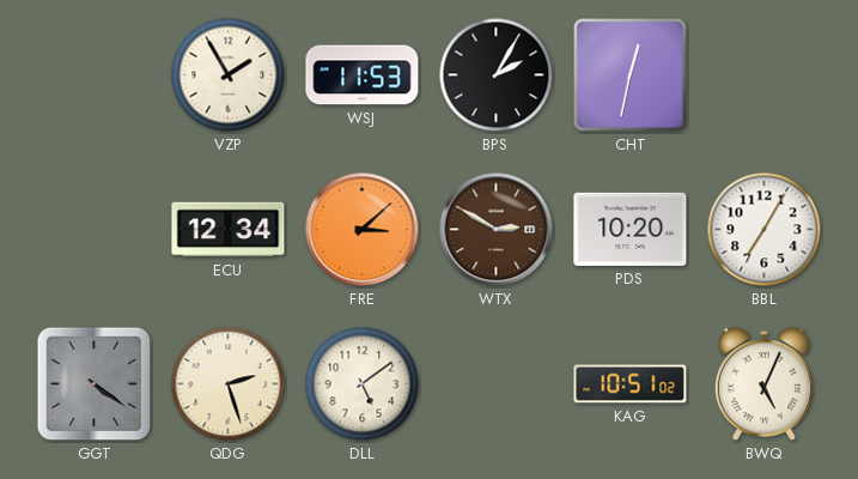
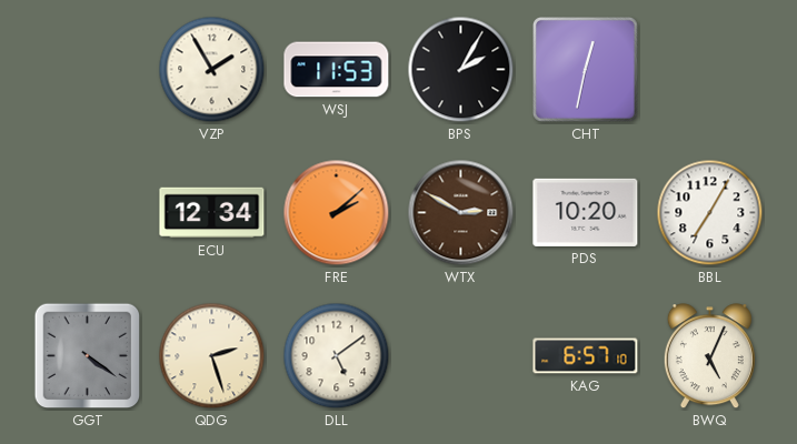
FRE: 3:08 -> 2:08 (337, 213)
KAG: 10:51 -> 6:57 (586, 356)
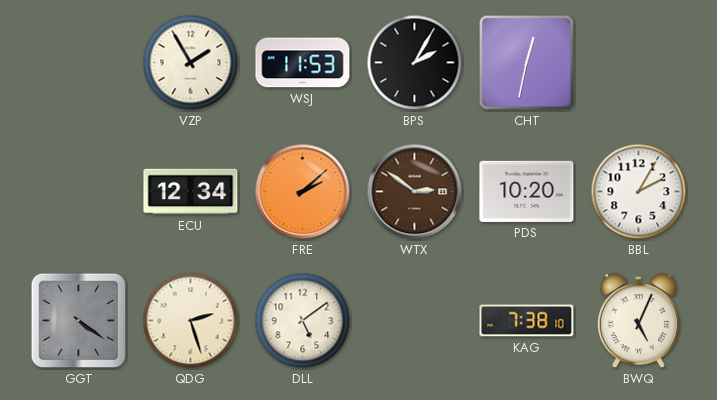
WTX: 2:50 -> 2:51 (415, 192)
BBL: 7:05 -> 2:05 (639, 192)
KAG: 6:57 -> 7:38 (527, 321)
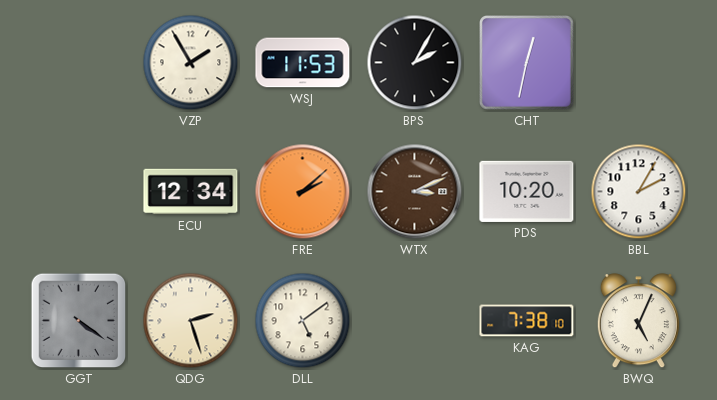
WTX: 2:51 -> 3:11 (415, 192)
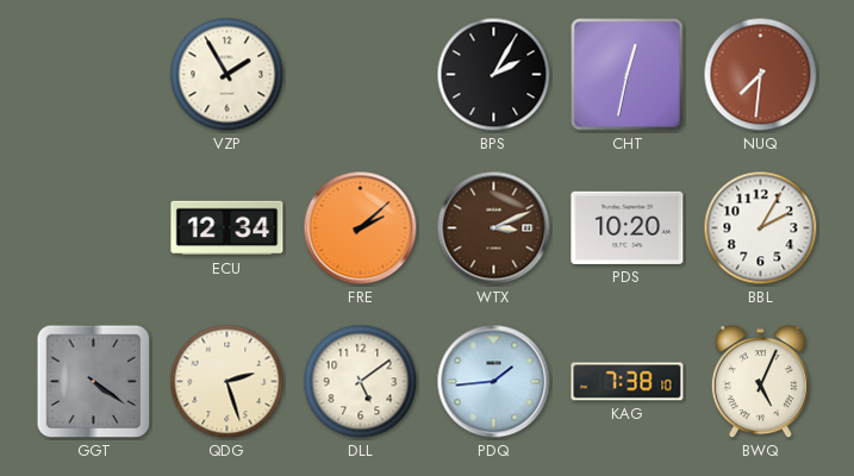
WSJ: 11:53 -> none (303, 63)
NUQ: none -> 7:31 (761, 75)
PDQ: none -> 1:44 (494, 382)
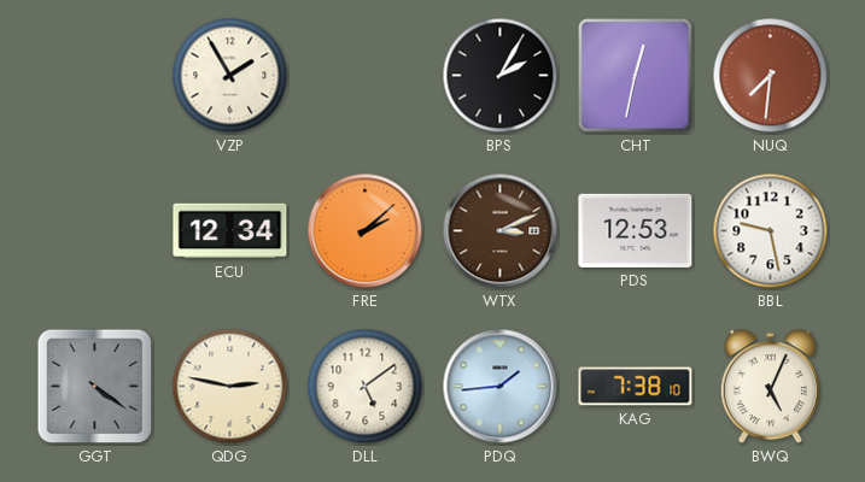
PDS: 10:20 -> 12:53 (636, 230)
BBL: 2:05 -> 9:28 (771, 231)
QDG: 2:27 -> 2:47 (230, 387)
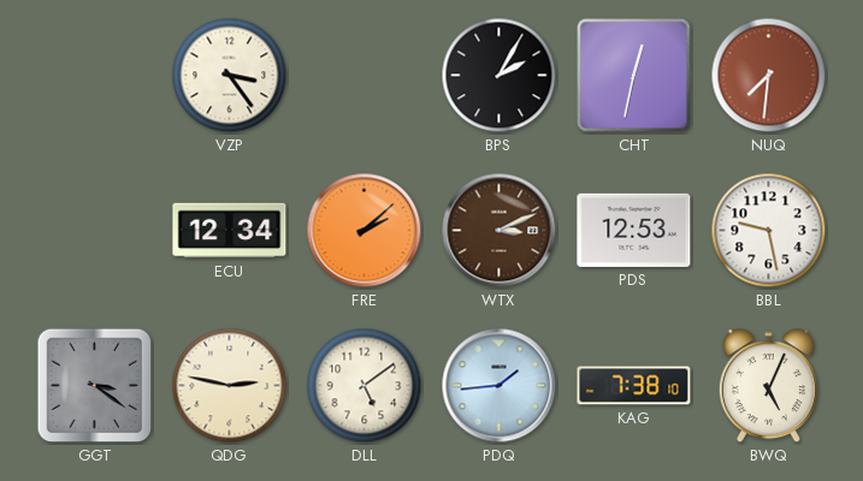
VZP: 1:55 -> 3:24 (230, 76)
GGT: 4:21 -> 3:21 (95, 386)
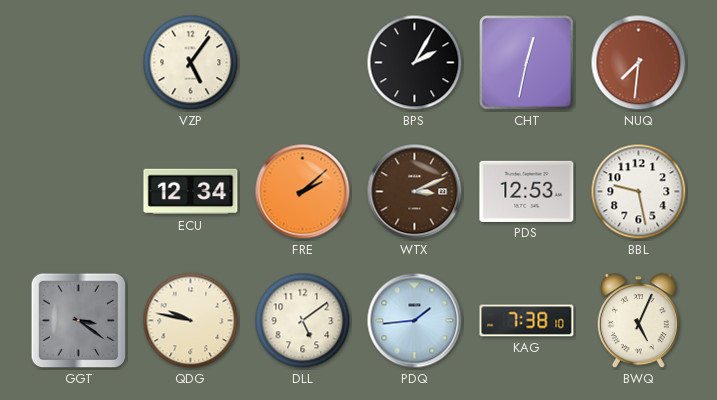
VZP: 3:24 -> 5:06 (191, 63)
QDG: 2:47 -> 9:47 (191, 321)
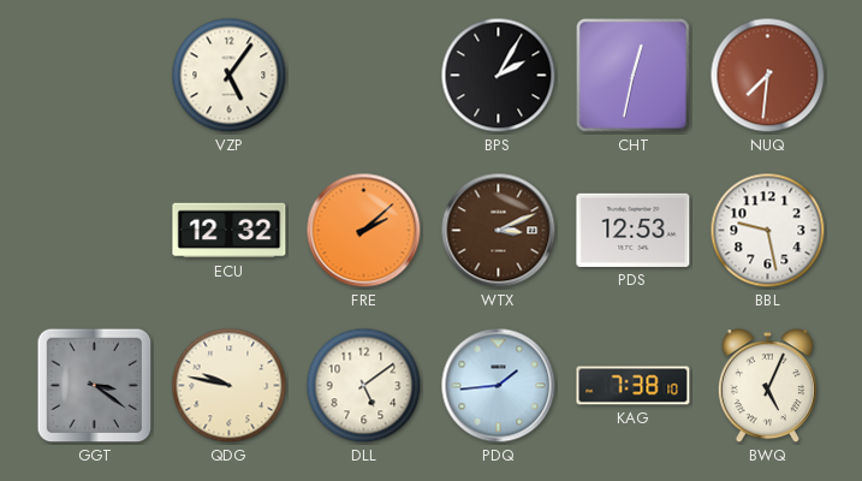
ECU: 12:34 -> 12:32 (230, 231)
